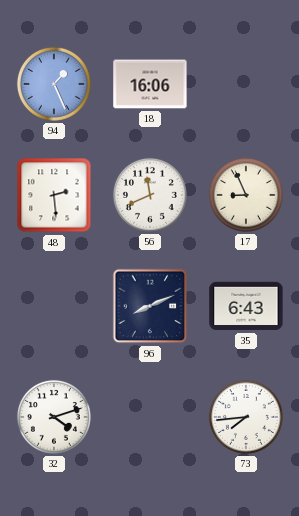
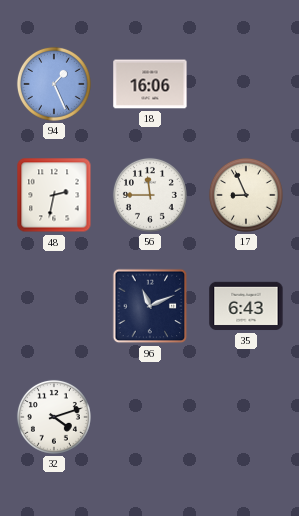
48: 2:29 -> 2:32 (54, 195)
56: 11:41 -> 11:45 (150, 195)
96: 8:11 -> 11:11 (150, 306)
73: 7:44 -> none (246, 417)
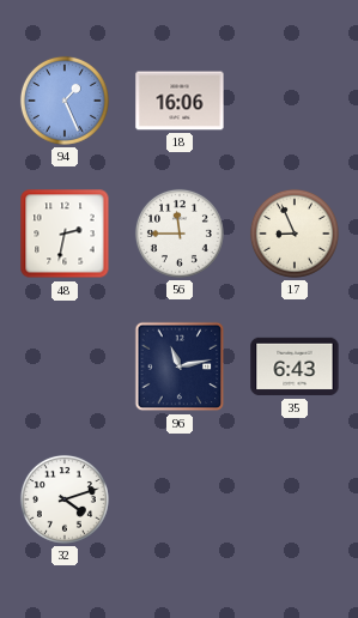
96: 11:11 -> 11:13 (180, 366)
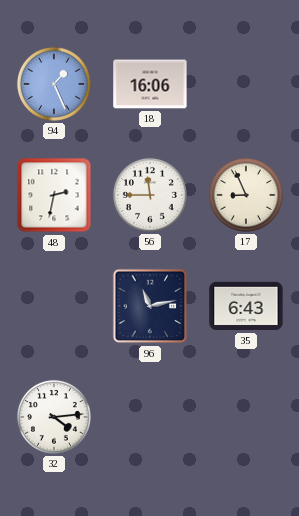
32: 4:12 -> 4:14 (54, 417)
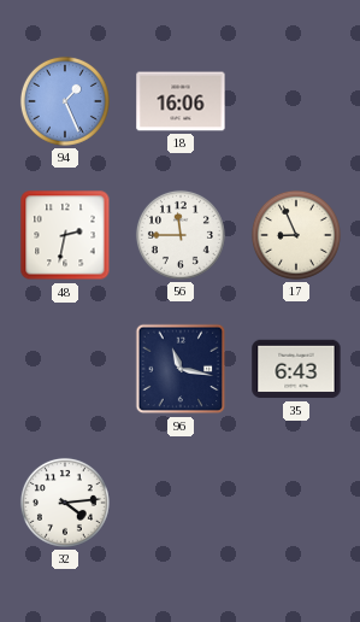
96: 11:13 -> 11:17 (181, 369)
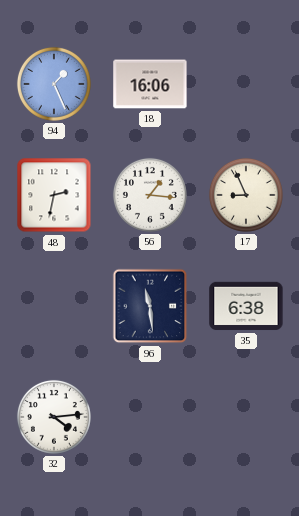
56: 11:45 -> 1:16 (150, 195)
96: 11:17 -> 11:29 (150, 306)
35: 6:43 -> 6:38 (246, 306)
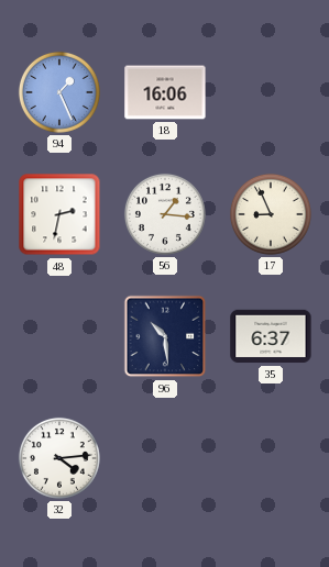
96: 11:29 -> 10:29 (165, 336)
35: 6:38 -> 6:37 (271, 336)
